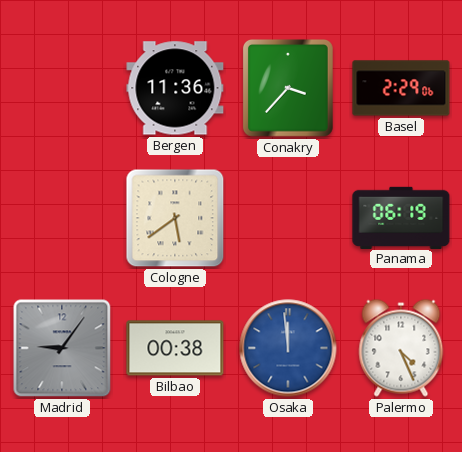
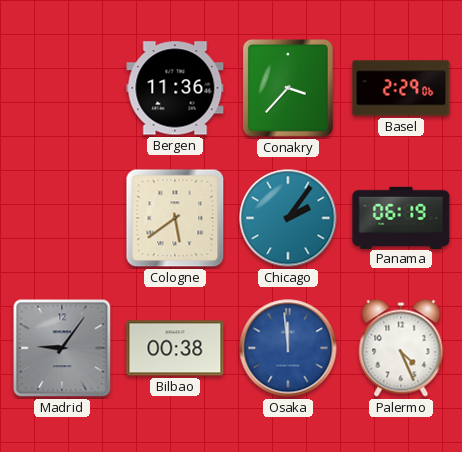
Chicago: none -> 2:06 (288, 218)
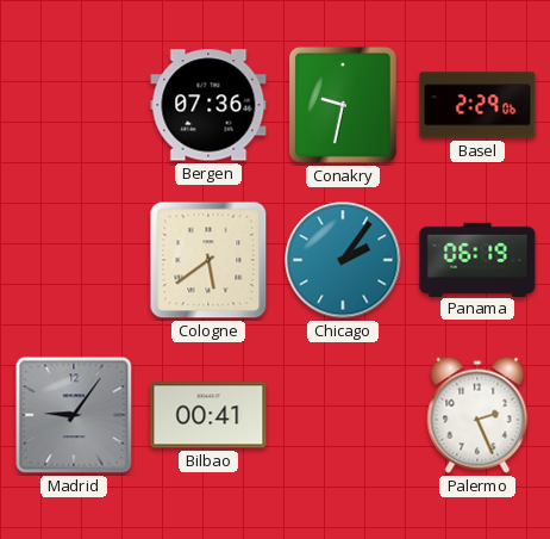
Bergen: 11:36 -> 07:36 (208, 105)
Conakry: 3:37 -> 9:32 (343, 106)
Bilbao: 00:38 -> 00:41 (208, 415)
Osaka: 11:59 -> none (288, 348)
Palermo: 4:26 -> 2:26 (477, 415)
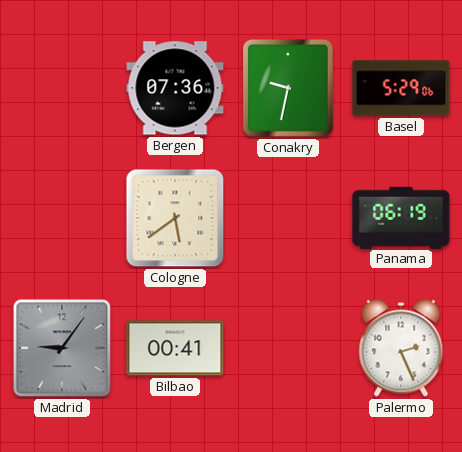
Basel: 2:29 -> 5:29 (401, 88)
Chicago: 2:06 -> none (343, 260)
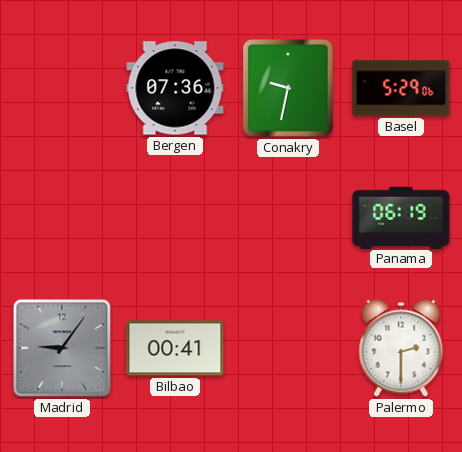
Cologne: 5:39 -> none (175, 218)
Palermo: 2:26 -> 2:30 (401, 348)
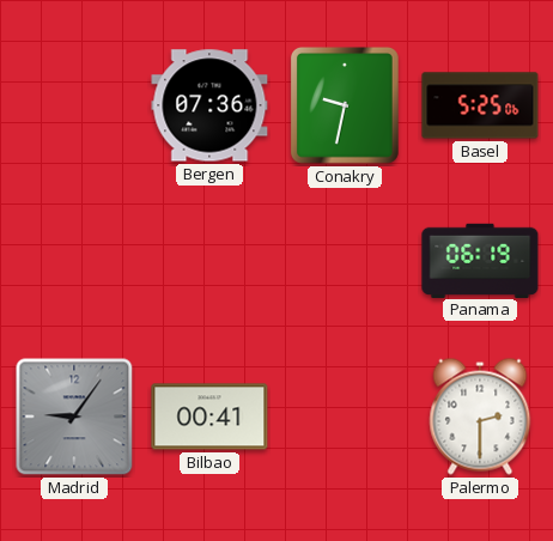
Basel: 5:29 -> 5:25 (480, 105)
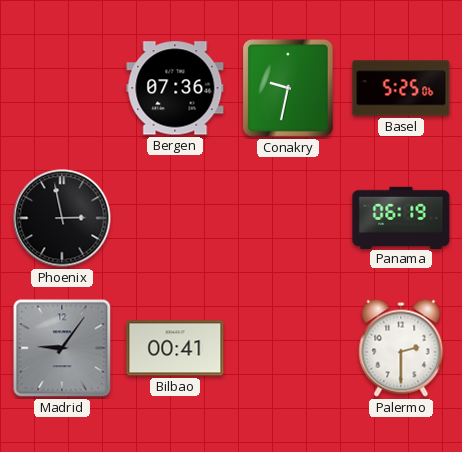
Phoenix: none -> 2:58 (62, 218)
